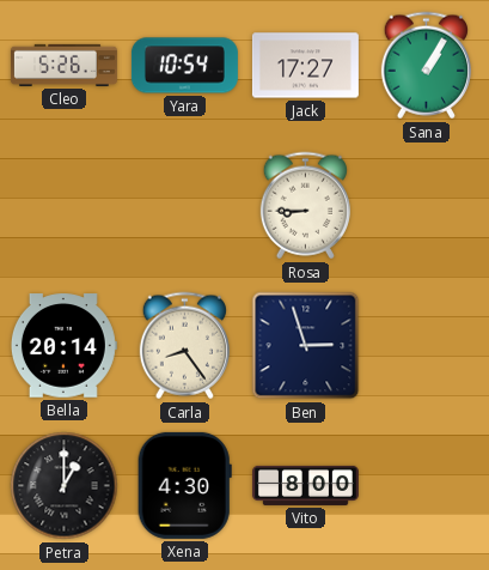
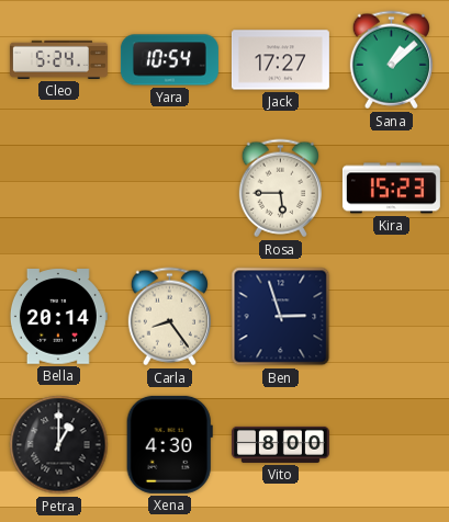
Cleo: 5:26 -> 5:24 (58, 59)
Sana: 1:05 -> 1:08 (391, 60)
Rosa: 8:45 -> 5:45 (280, 189)
Kira: none -> 15:23 (391, 189)
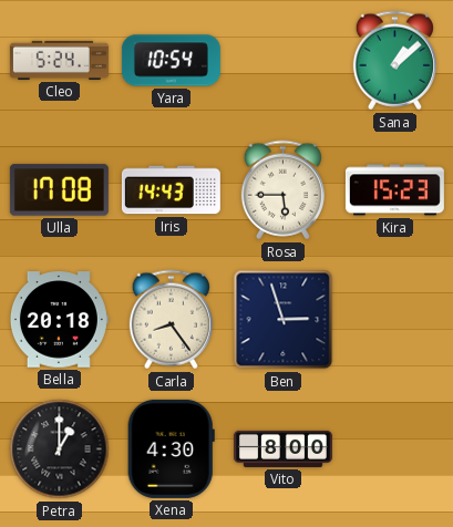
Jack: 17:27 -> none (280, 60)
Ulla: none -> 17:08 (59, 190)
Iris: none -> 14:43 (171, 190)
Bella: 20:14 -> 20:18 (59, 320)
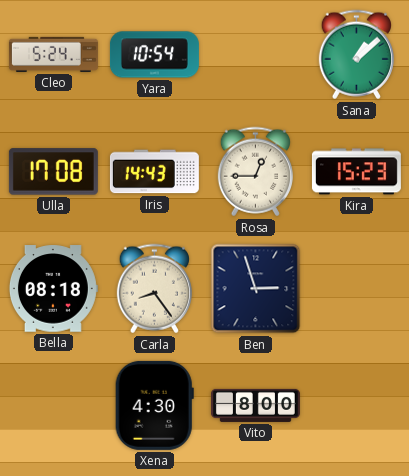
Rosa: 5:45 -> 12:45 (255, 172)
Bella: 20:18 -> 08:18 (53, 289)
Petra: 1:00 -> none (60, 449)
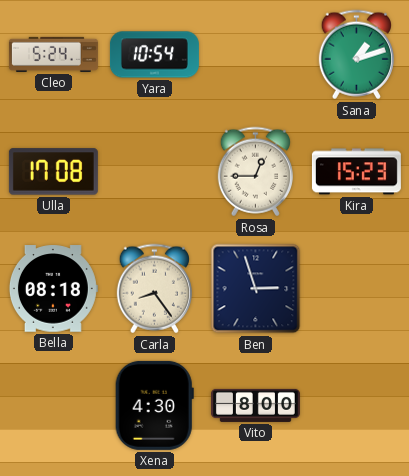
Sana: 1:08 -> 1:12 (356, 55)
Iris: 14:43 -> none (154, 172)
